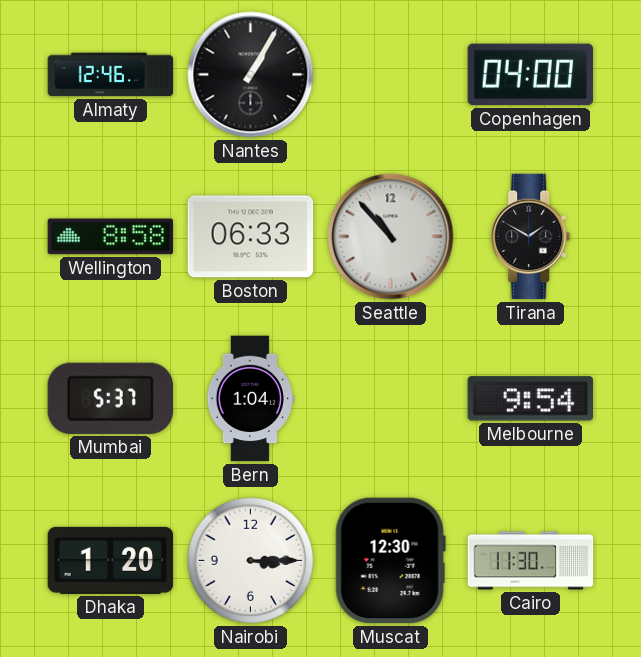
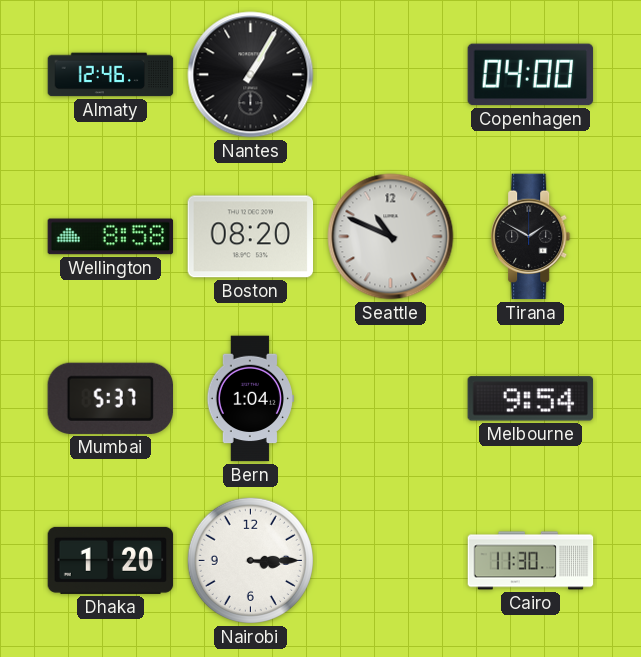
Boston: 06:33 -> 08:20 (251, 237)
Seattle: 10:53 -> 10:49 (391, 237)
Muscat: 12:30 -> none (390, 561)
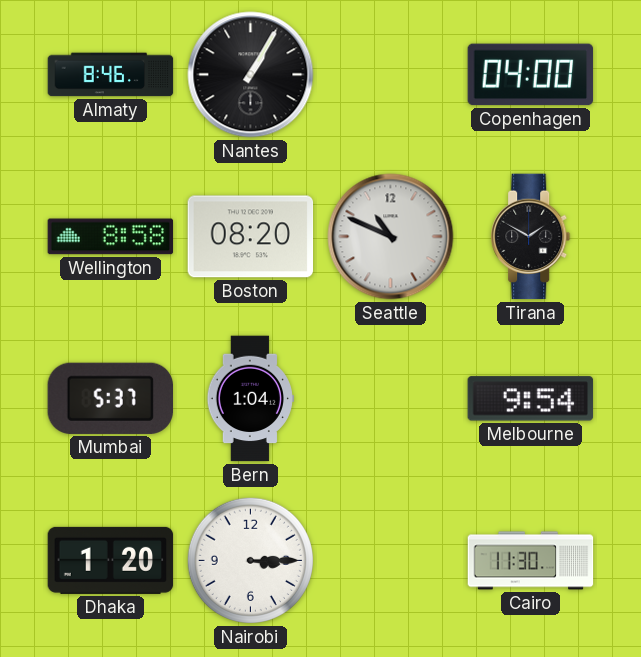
Almaty: 12:46 -> 8:46 (111, 75)
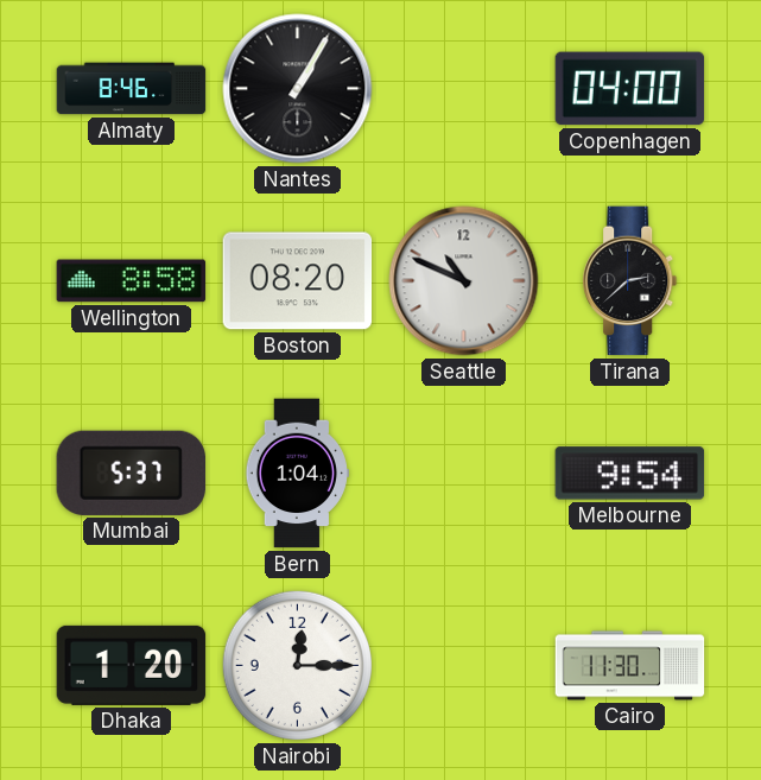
Tirana: 1:50 -> 2:38 (630, 281)
Nairobi: 3:15 -> 12:15 (297, 665)
